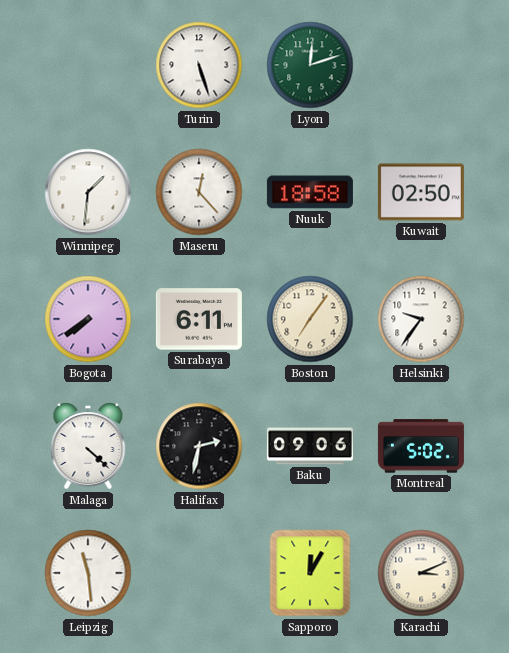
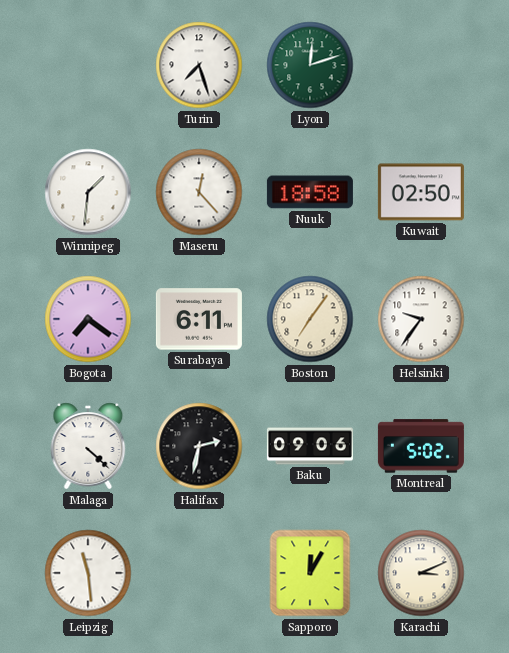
Turin: 5:27 -> 7:27 (199, 65)
Bogota: 7:39 -> 7:21 (88, 319)
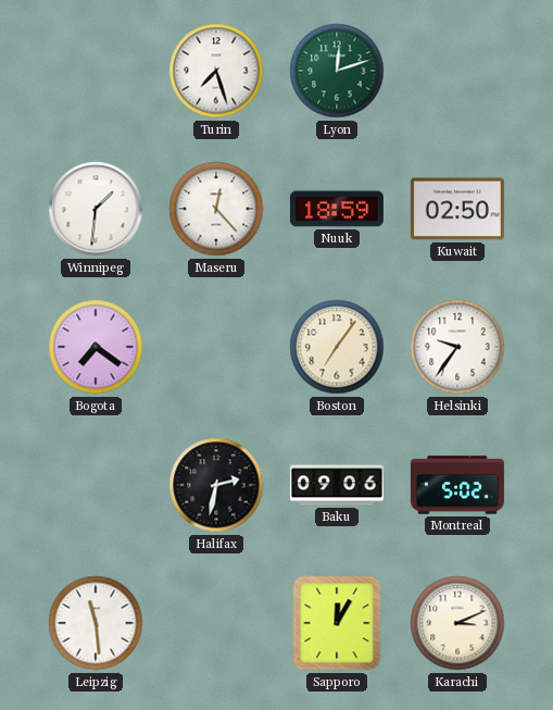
Nuuk: 18:58 -> 18:59 (337, 209)
Surabaya: 6:11 -> none (199, 319)
Malaga: 4:22 -> none (88, 446)
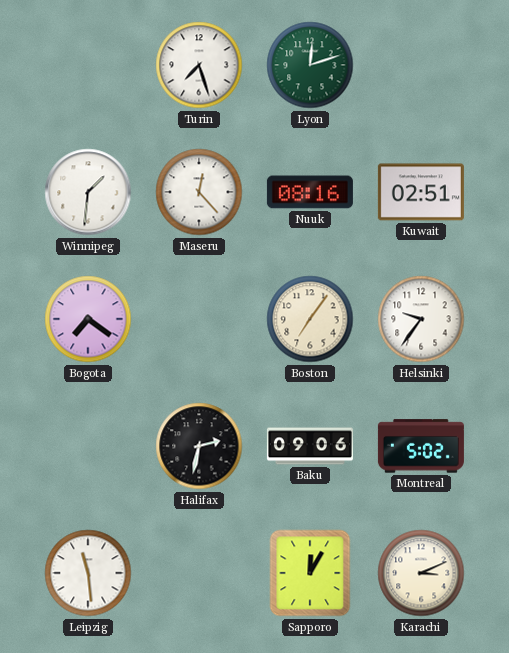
Nuuk: 18:59 -> 08:16 (310, 192)
Kuwait: 02:50 -> 02:51 (421, 192)
